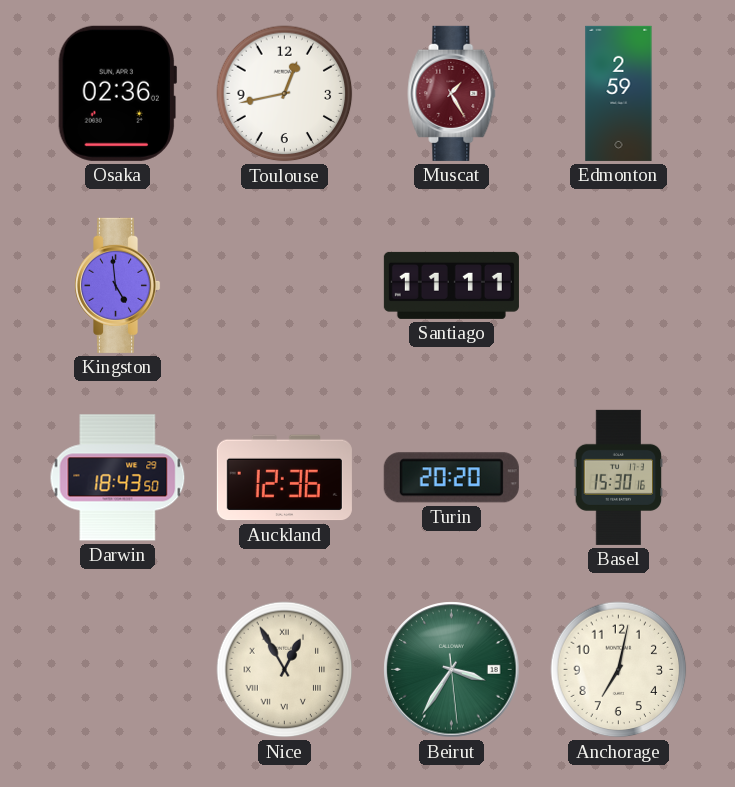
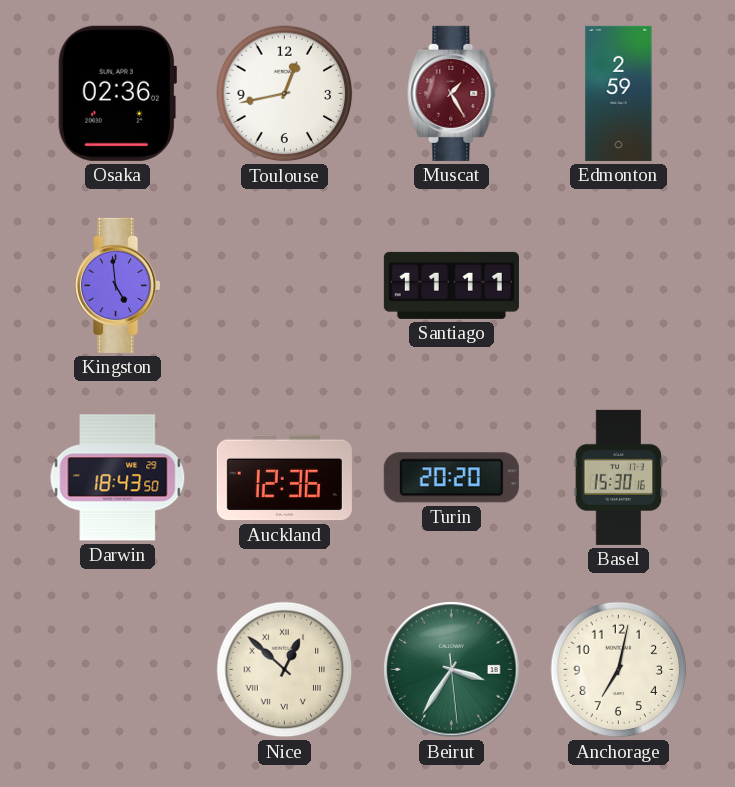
Nice: 12:55 -> 12:52 (285, 670)
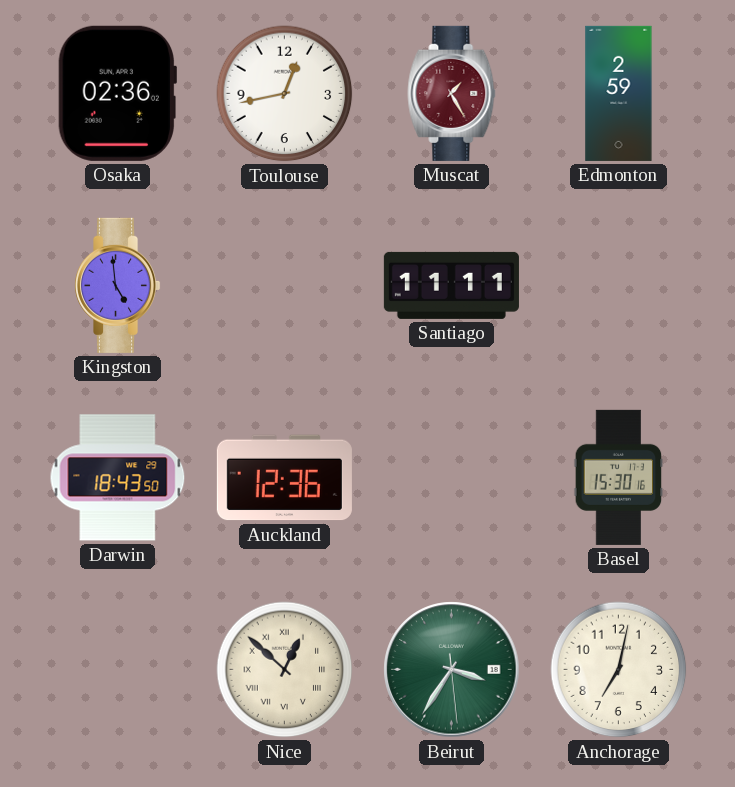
Turin: 20:20 -> none (451, 478)
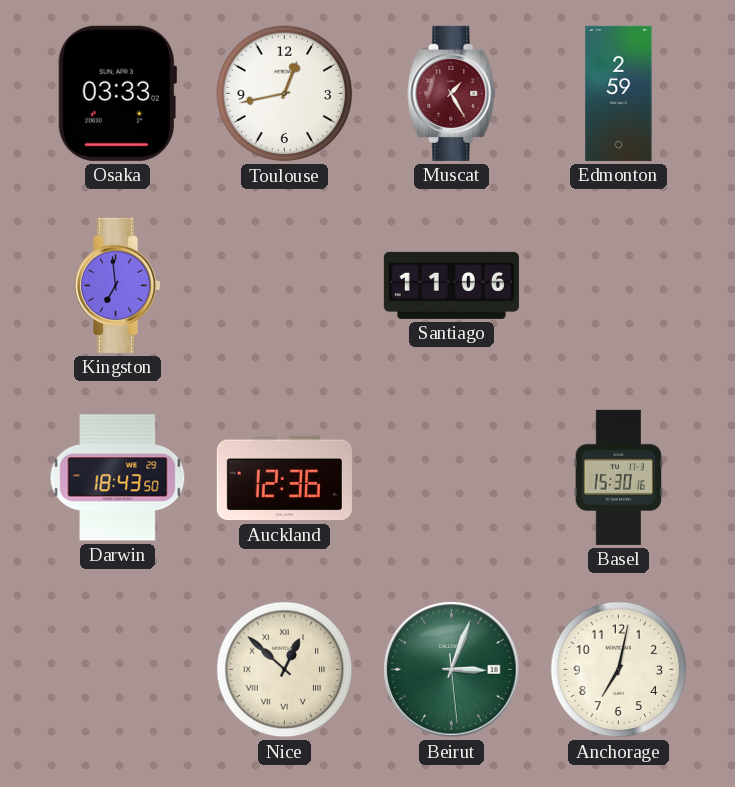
Osaka: 02:36 -> 03:33 (117, 93)
Kingston: 4:59 -> 6:59 (118, 285)
Santiago: 11:11 -> 11:06 (451, 285)
Beirut: 3:35 -> 3:03 (452, 670)
